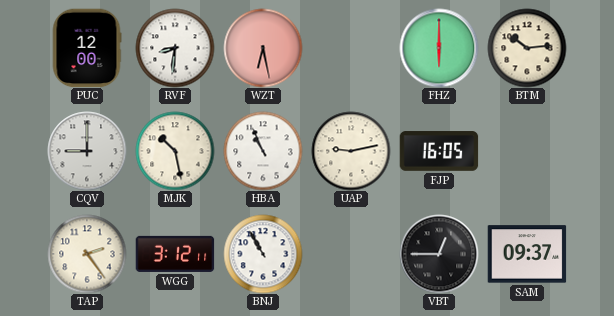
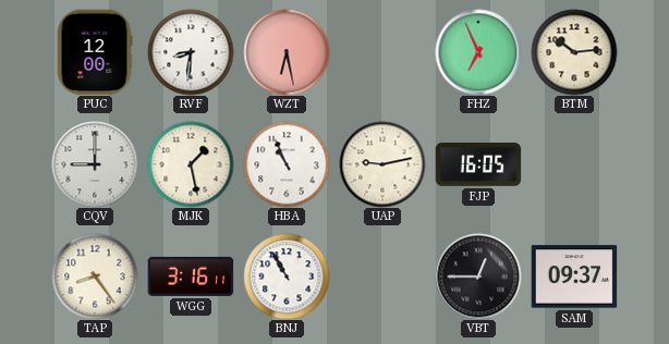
FHZ: 6:00 -> 6:56 (478, 52)
MJK: 10:28 -> 1:28 (191, 164)
TAP: 2:24 -> 8:24 (95, 277)
WGG: 3:12 -> 3:16 (191, 277)
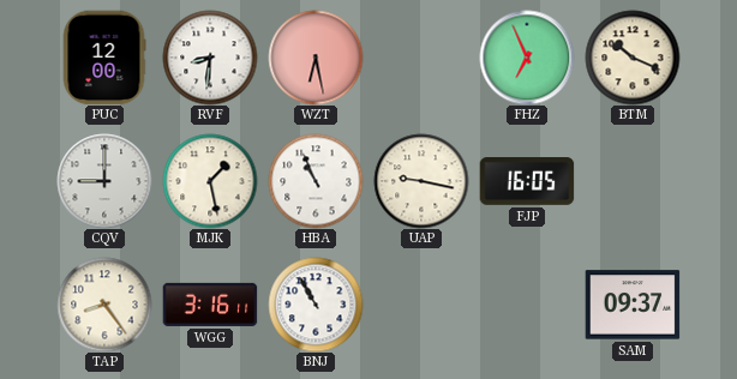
BTM: 10:14 -> 10:19 (633, 58)
UAP: 9:13 -> 9:17 (421, 181)
VBT: 12:45 -> none (478, 277)
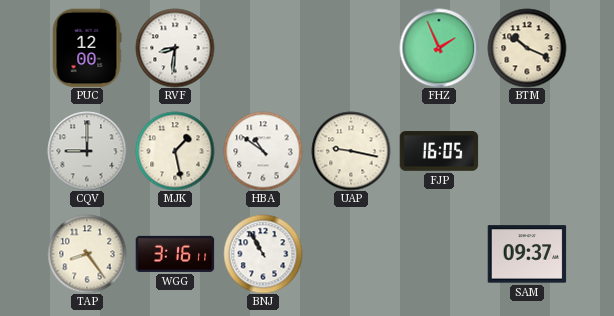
WZT: 6:28 -> none (316, 58)
FHZ: 6:56 -> 1:56 (439, 48)
HBA: 10:56 -> 10:51 (263, 151)
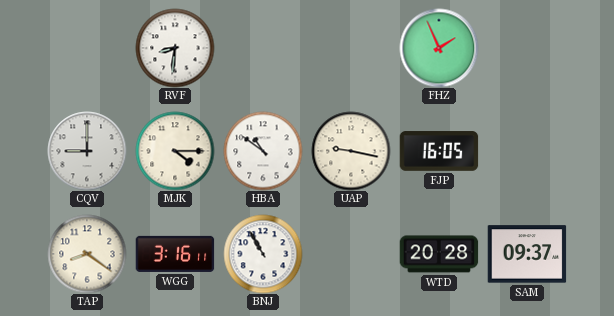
PUC: 12:00 -> none (87, 48)
BTM: 10:19 -> none (527, 48)
MJK: 1:28 -> 4:15 (175, 151)
TAP: 8:24 -> 8:21 (87, 254)
WTD: none -> 20:28 (439, 254)
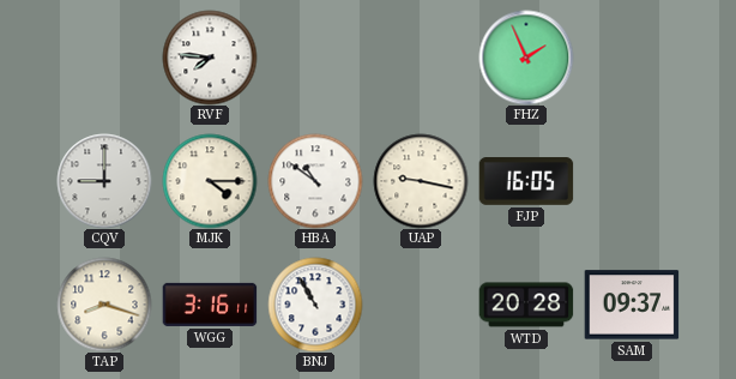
RVF: 8:31 -> 7:46 (210, 58)
TAP: 8:21 -> 8:18 (104, 305)
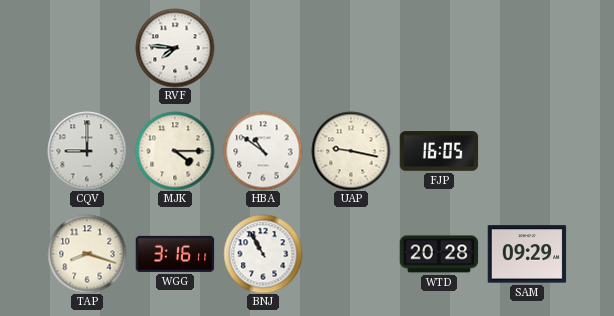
FHZ: 1:56 -> none (526, 58)
SAM: 09:37 -> 09:29 (527, 254)
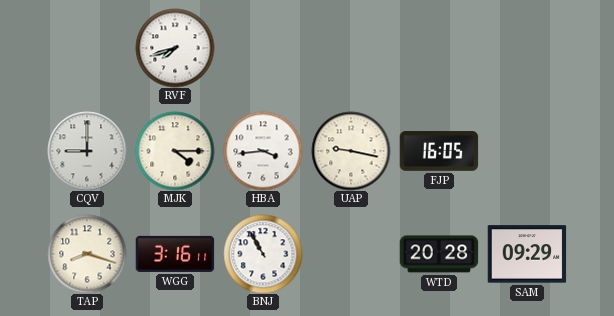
RVF: 7:46 -> 7:42 (175, 48)
HBA: 10:51 -> 3:44 (263, 151)
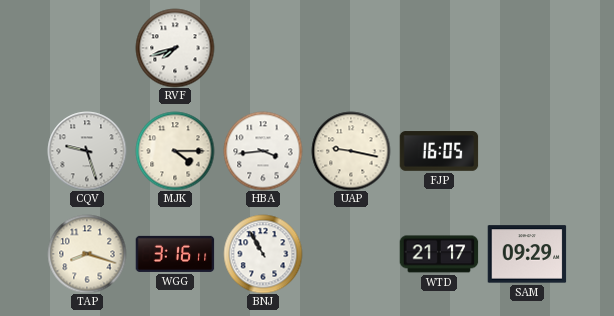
CQV: 9:00 -> 9:27 (87, 151)
WTD: 20:28 -> 21:17 (439, 254)
